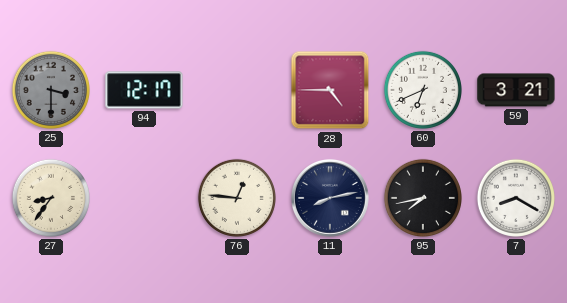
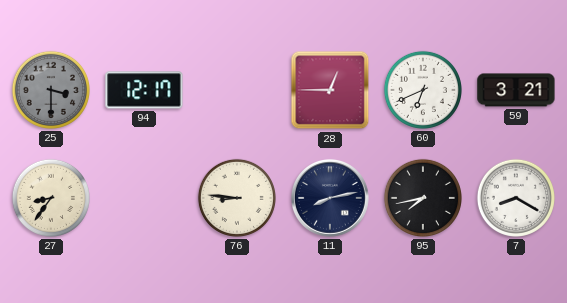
28: 4:45 -> 12:45 (330, 90)
76: 12:46 -> 8:46 (237, 198)
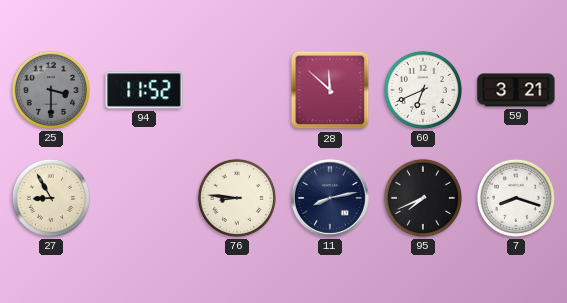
94: 12:17 -> 11:52 (144, 90)
28: 12:45 -> 11:52 (330, 90)
27: 8:36 -> 8:55 (51, 198)
95: 7:43 -> 7:41 (423, 198)
7: 8:20 -> 8:18 (516, 198)
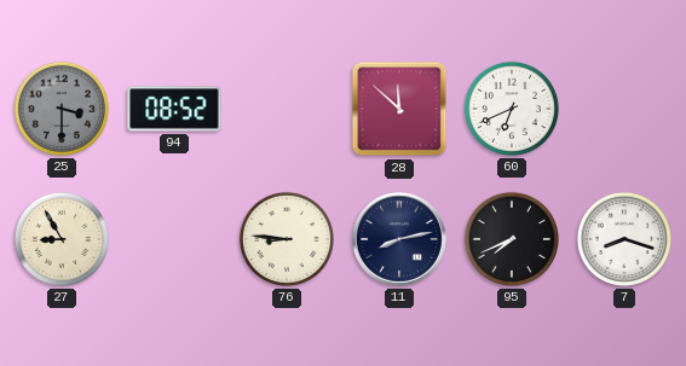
94: 11:52 -> 08:52 (174, 109)
59: 3:21 -> none (516, 90)
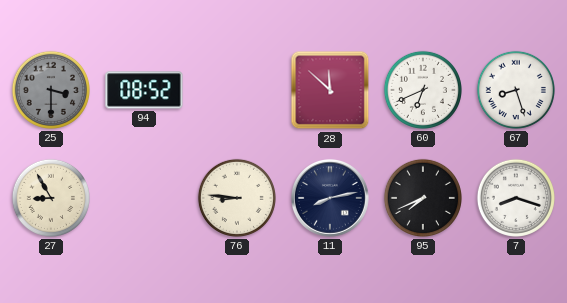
67: none -> 8:27 (516, 90)
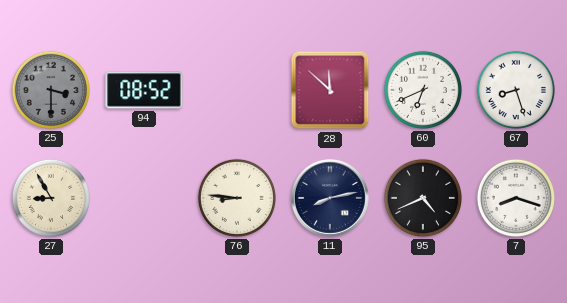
95: 7:41 -> 4:41 (423, 198)
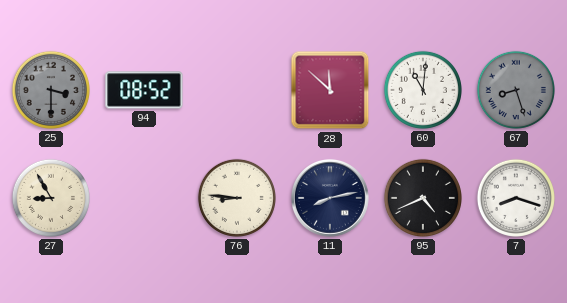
60: 6:41 -> 11:01 (423, 90)
67 dial: white -> grey (516, 90)
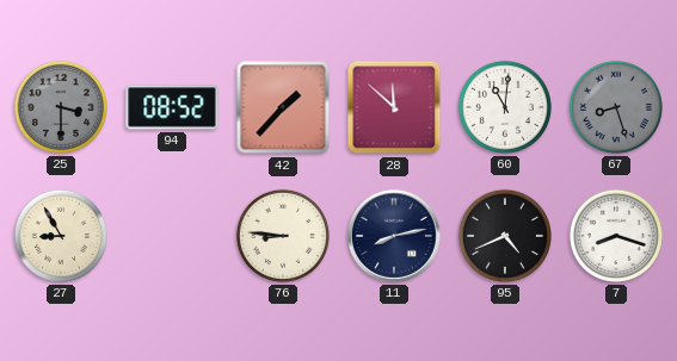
42: none -> 1:37 (283, 107)
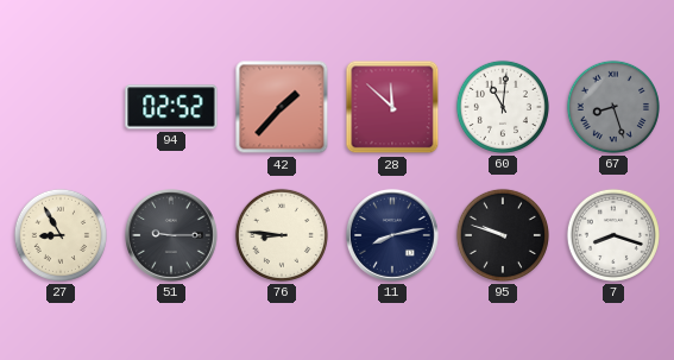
25: 3:30 -> none (61, 107)
94: 08:52 -> 02:52 (171, 107)
51: none -> 9:15 (172, 236)
95: 4:41 -> 9:48 (503, 235)
